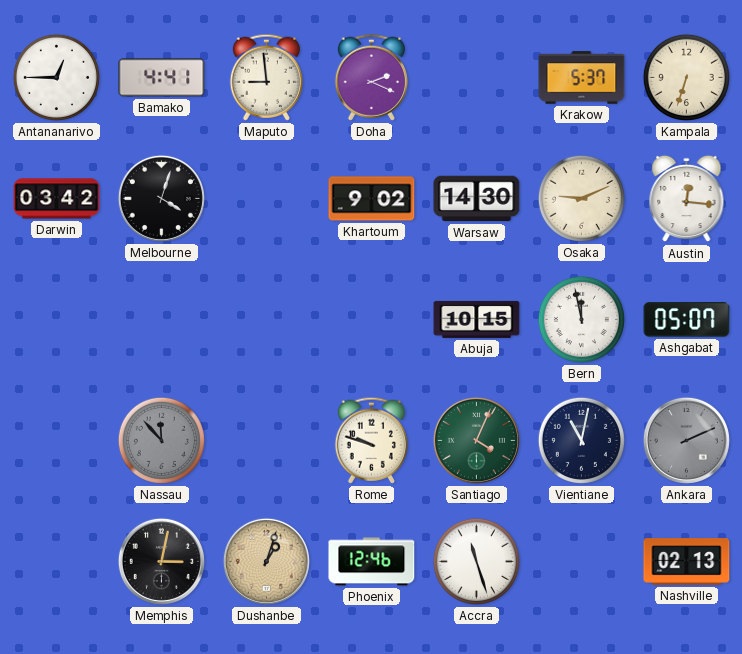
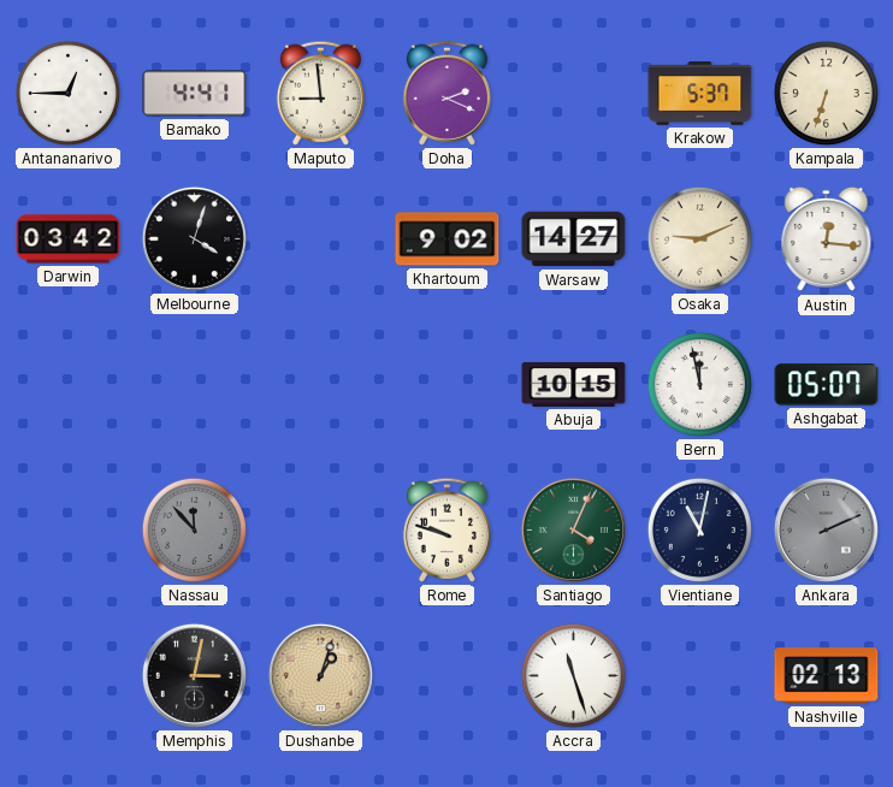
Warsaw: 14:30 -> 14:27 (574, 239)
Phoenix: 12:46 -> none (372, 562)
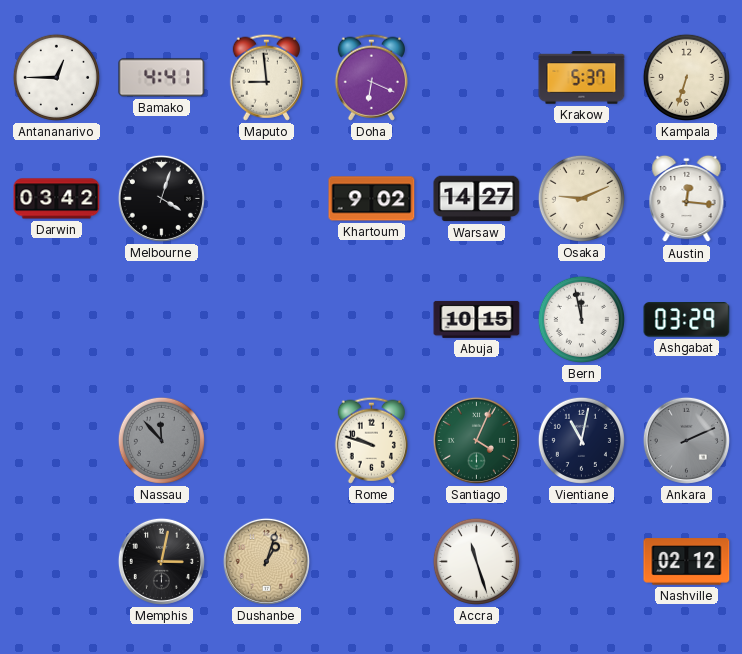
Doha: 2:19 -> 6:19 (371, 77)
Ashgabat: 05:07 -> 03:29 (687, 320)
Nashville: 02:13 -> 02:12 (687, 562)
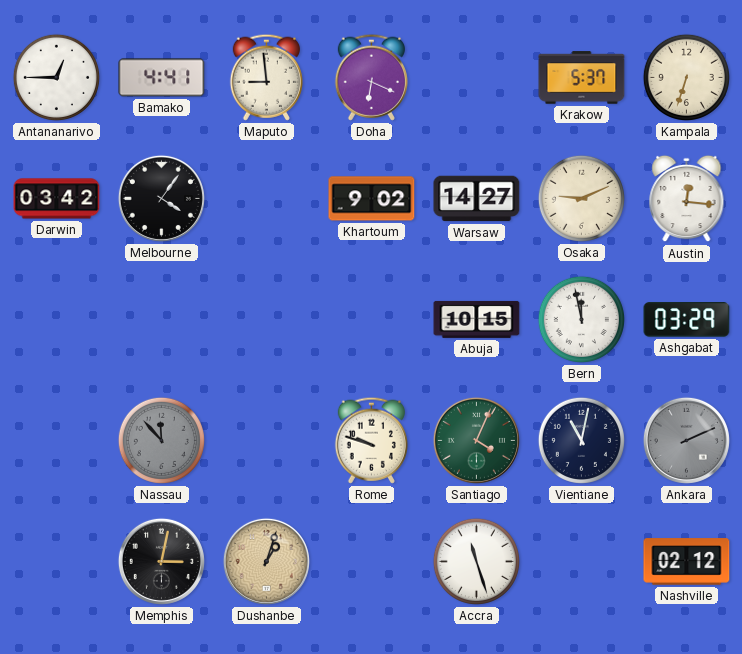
Melbourne: 4:03 -> 4:06 (161, 198)
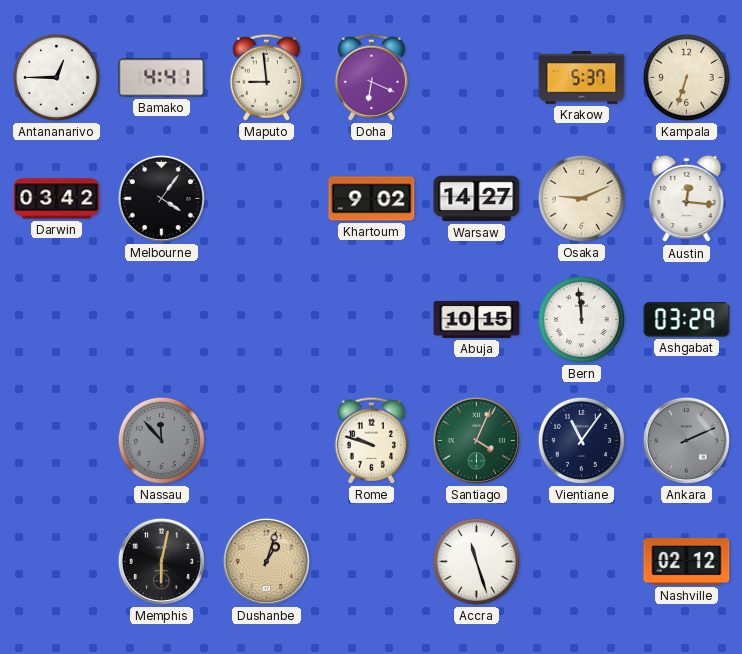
Bern: 11:58 -> 11:59 (581, 319)
Vientiane: 11:02 -> 11:06 (581, 440)
Memphis: 3:02 -> 6:02 (161, 561)
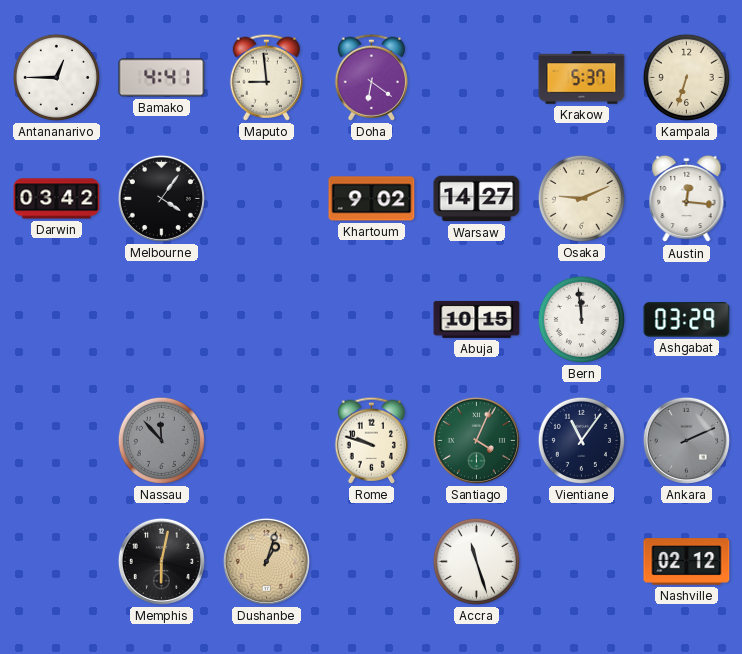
Doha: 6:19 -> 6:21 (371, 77)
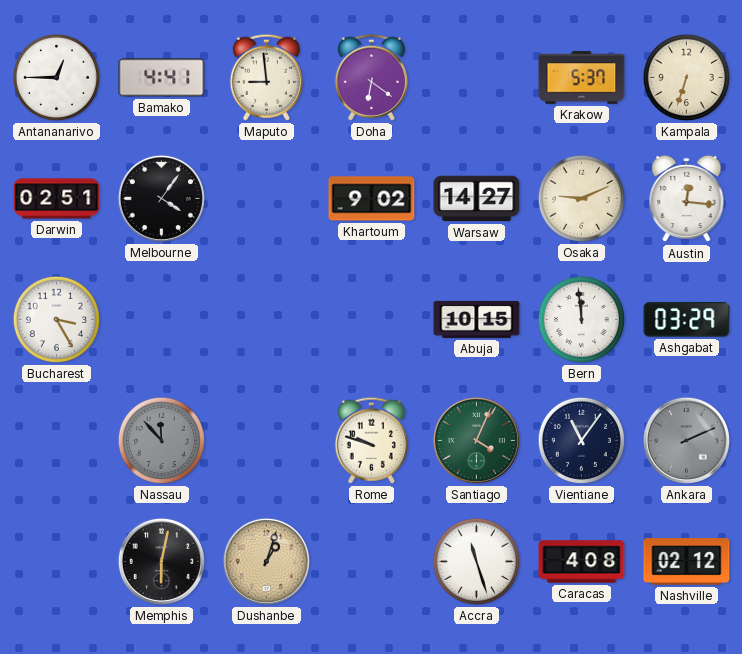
Darwin: 03:42 -> 02:51 (57, 199)
Bucharest: none -> 3:25 (56, 319)
Caracas: none -> 4:08 (582, 562)
